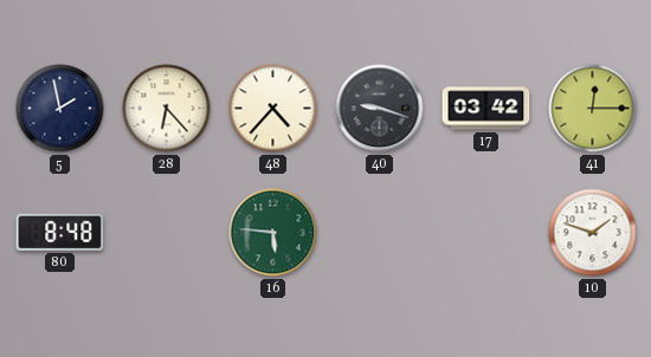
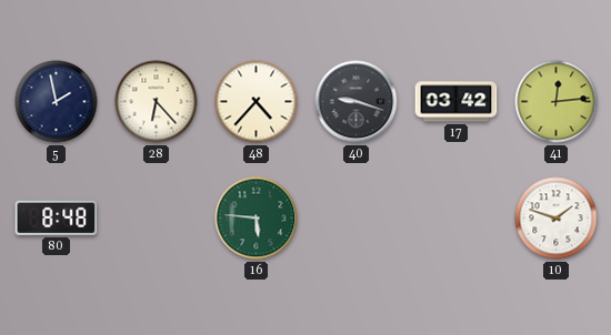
41: 12:15 -> 12:14 (557, 102)
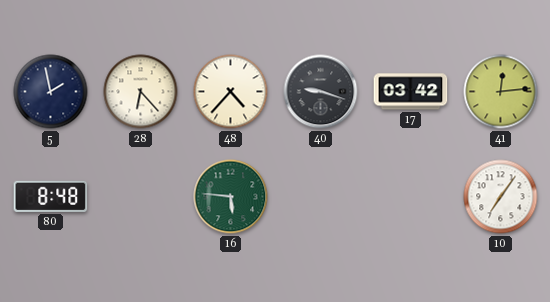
10: 1:48 -> 7:06 (501, 197)
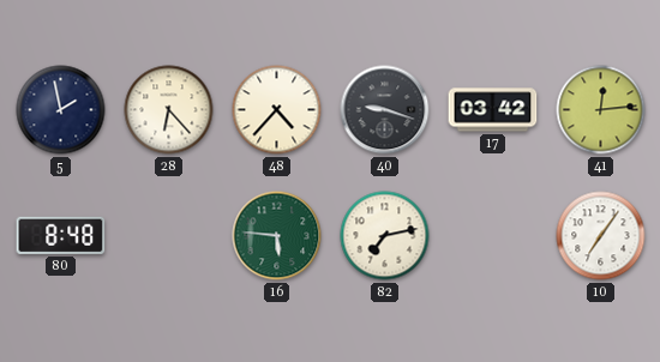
82: none -> 7:13 (385, 236)
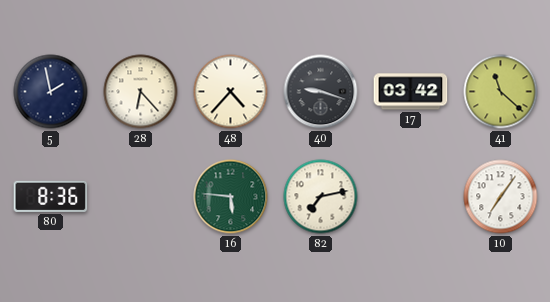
41: 12:14 -> 11:22 (501, 92)
80: 8:48 -> 8:36 (51, 196)
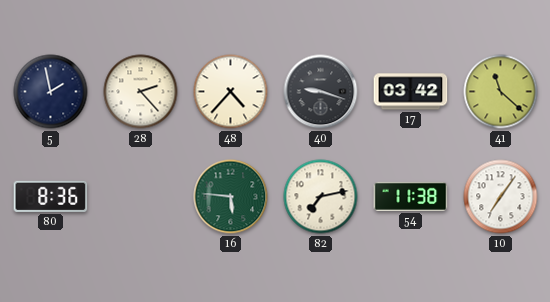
28: 6:23 -> 2:23 (141, 92)
54: none -> 11:38 (411, 196)
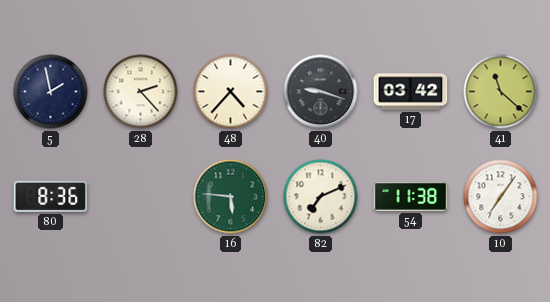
82: 7:13 -> 7:11 (321, 197)
